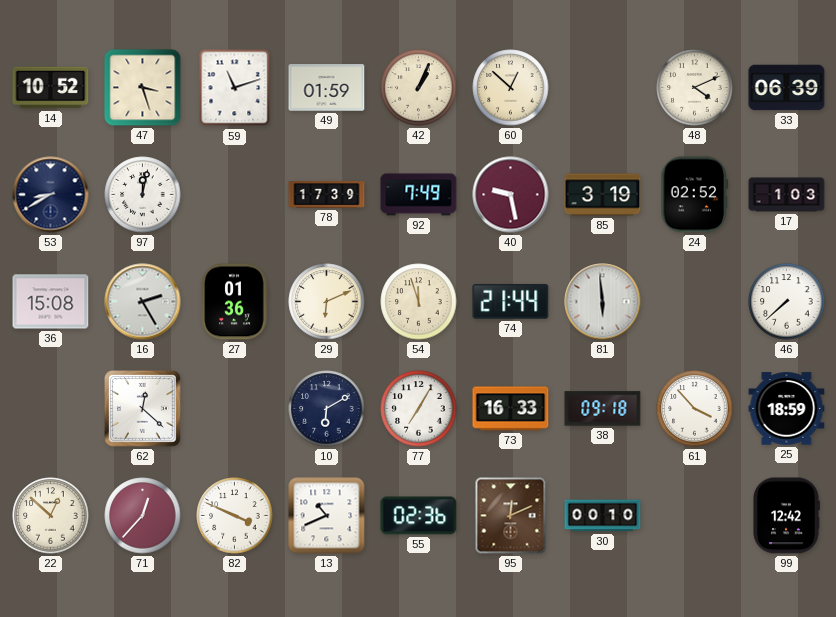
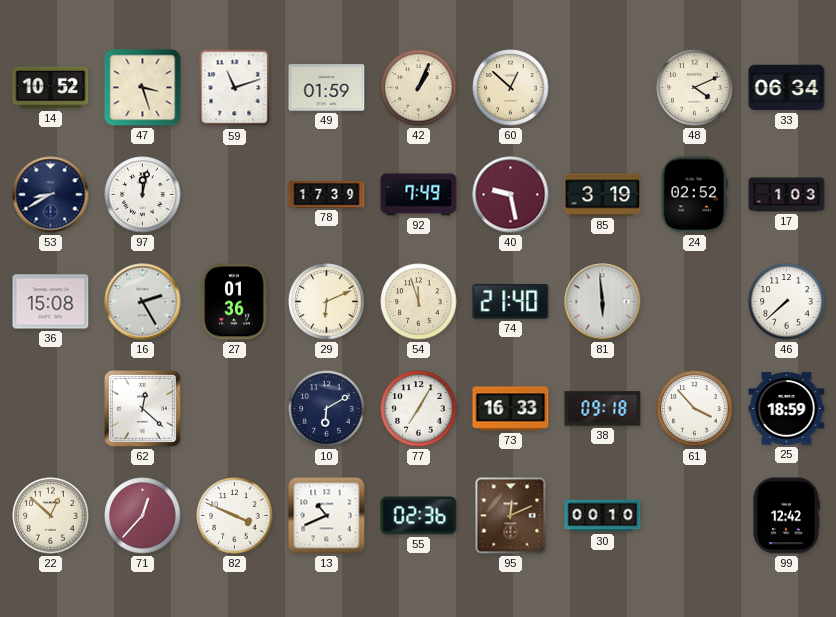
33: 06:39 -> 06:34 (787, 88)
74: 21:44 -> 21:40 (511, 301)
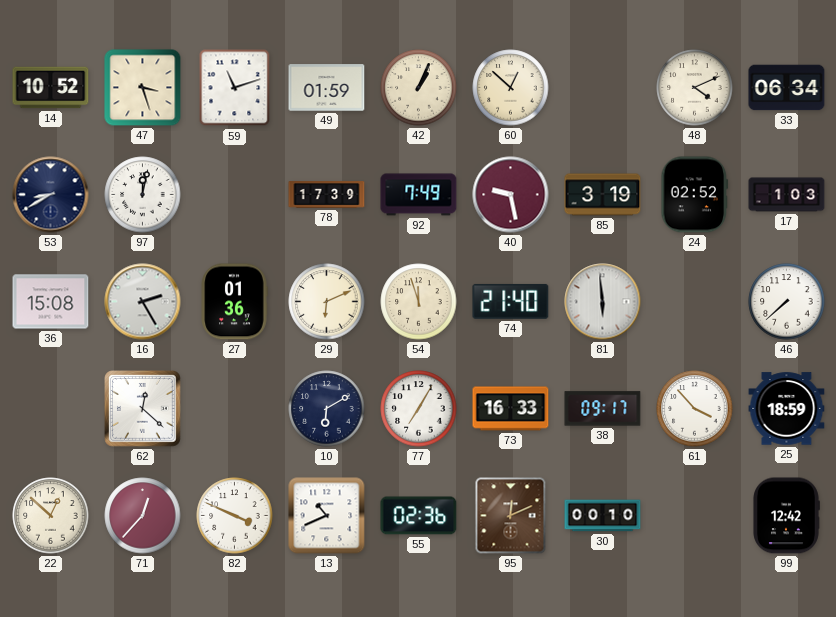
38: 09:18 -> 09:17 (603, 409)
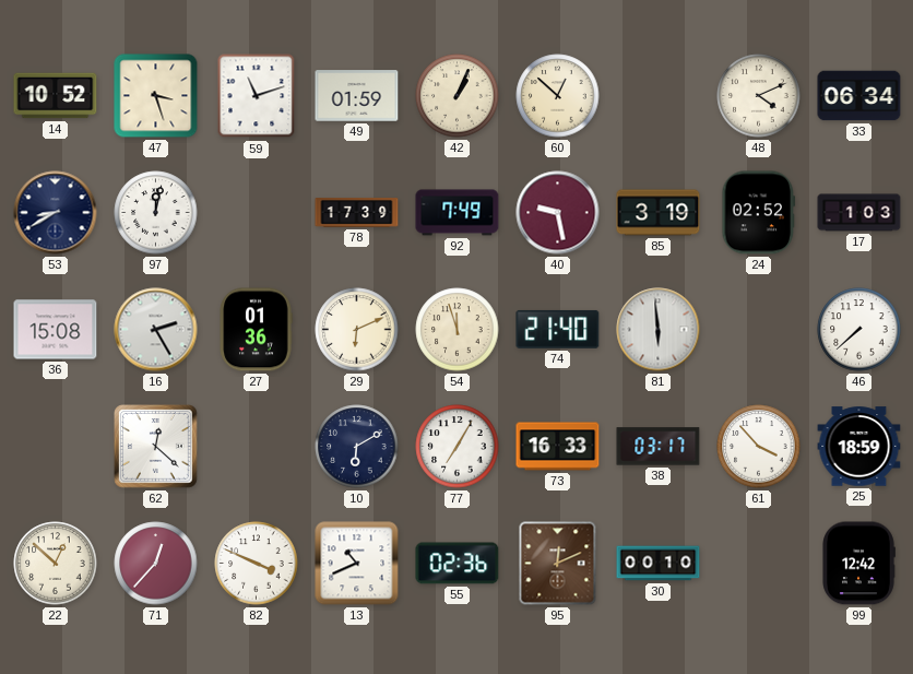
38: 09:17 -> 03:17 (659, 447)
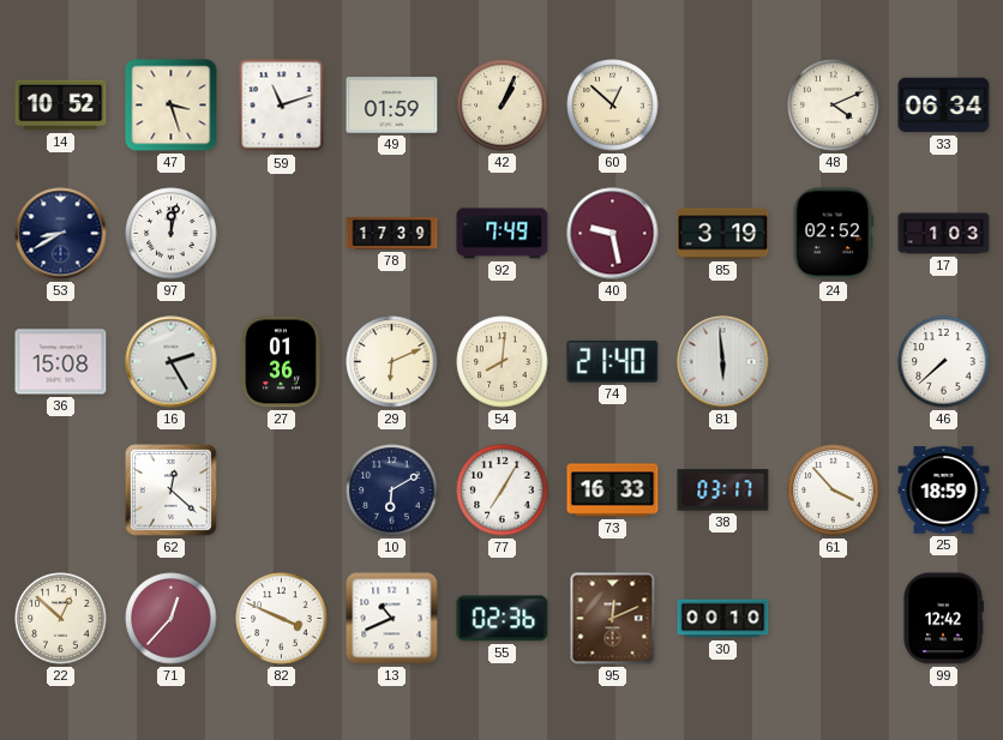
54: 11:57 -> 8:01 (503, 362)
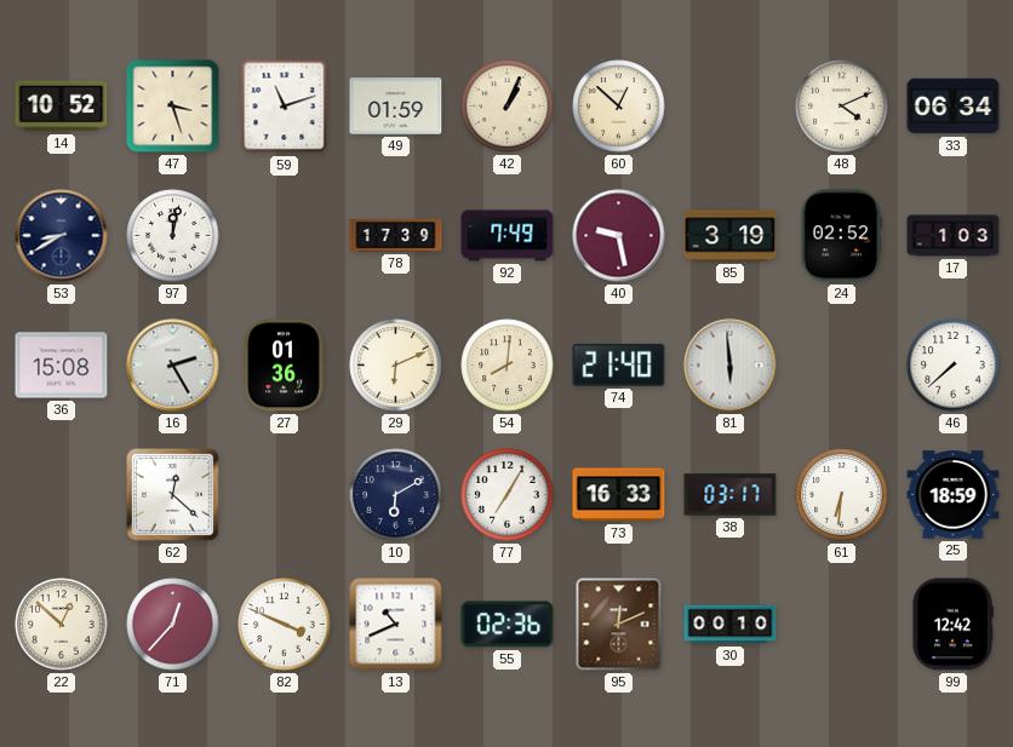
61: 3:53 -> 6:31 (842, 495)
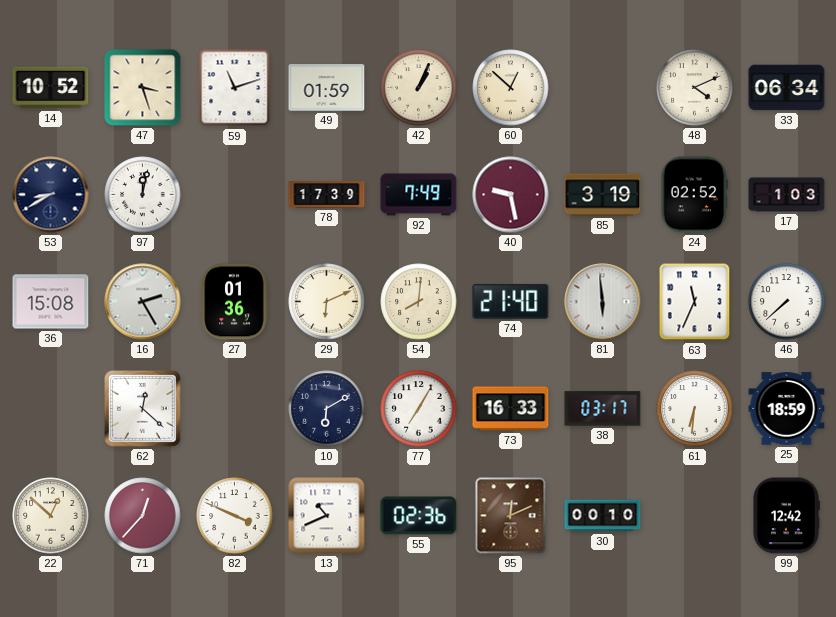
63: none -> 11:34 (695, 302)
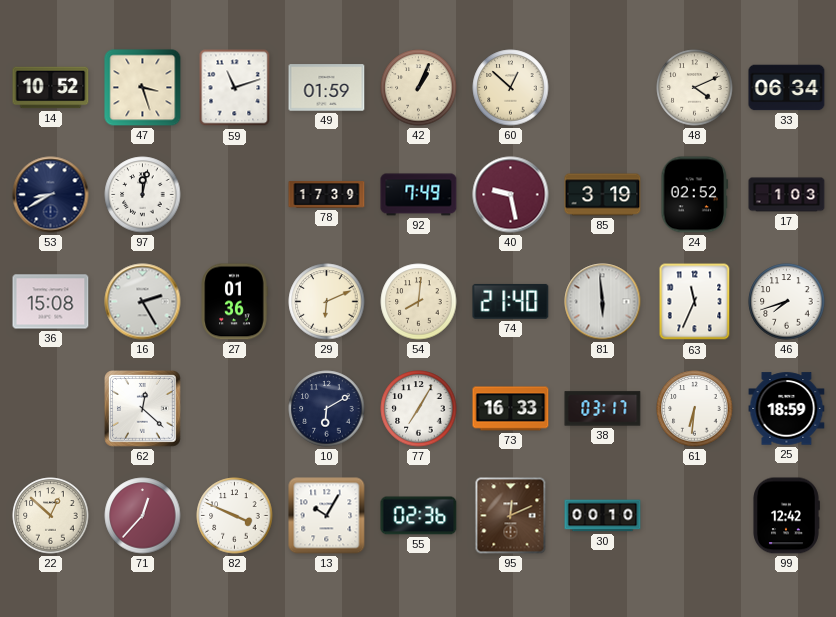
46: 7:38 -> 7:42 (787, 302)
13: 10:41 -> 10:05 (327, 516)
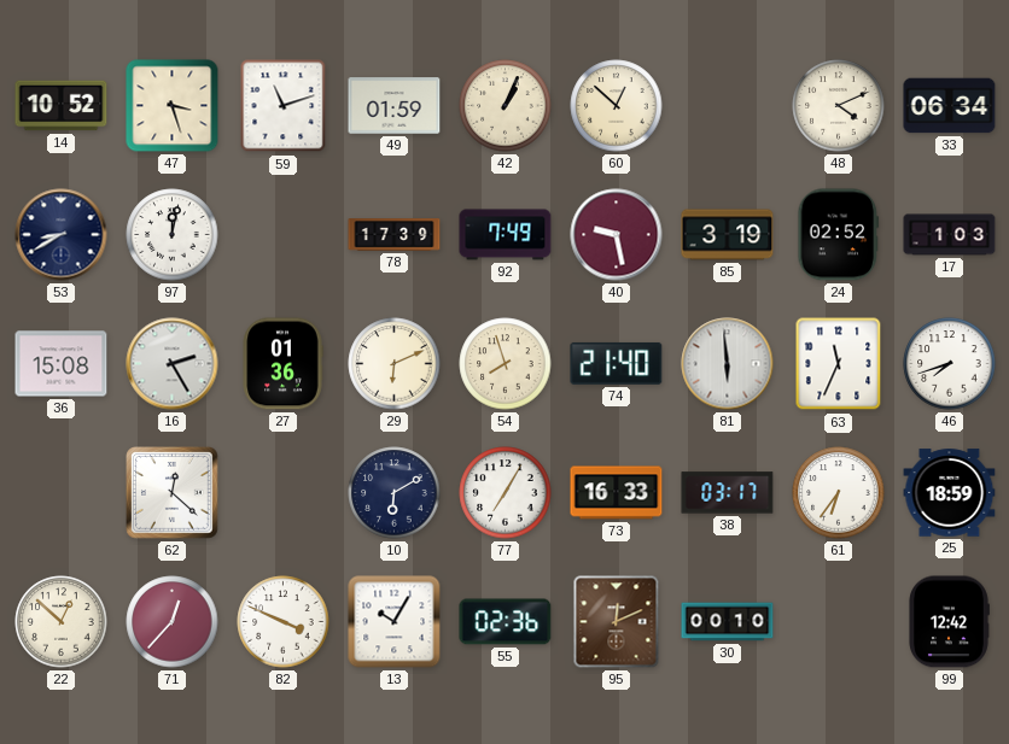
54: 8:01 -> 7:57 (506, 364)
61: 6:31 -> 6:36 (839, 493)
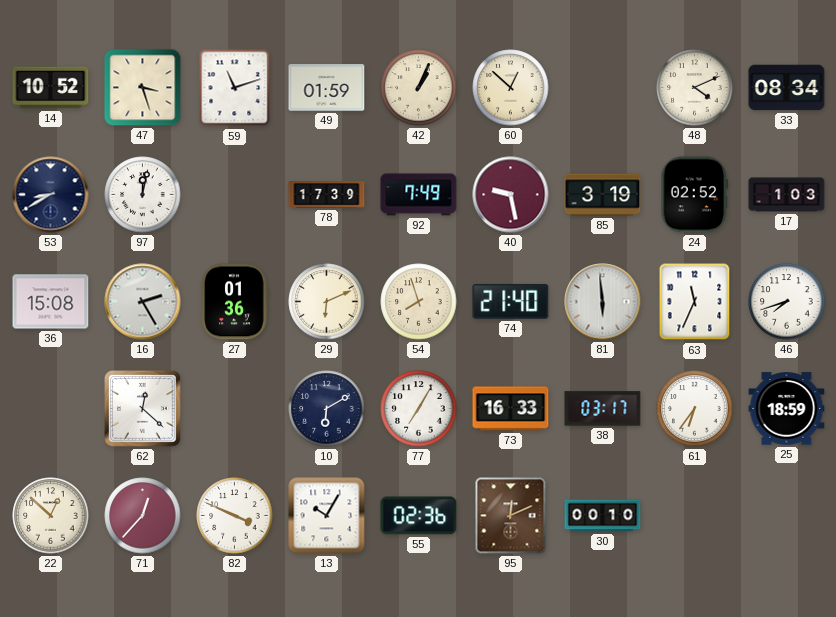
33: 06:34 -> 08:34 (787, 88)
99: 12:42 -> none (949, 622)
